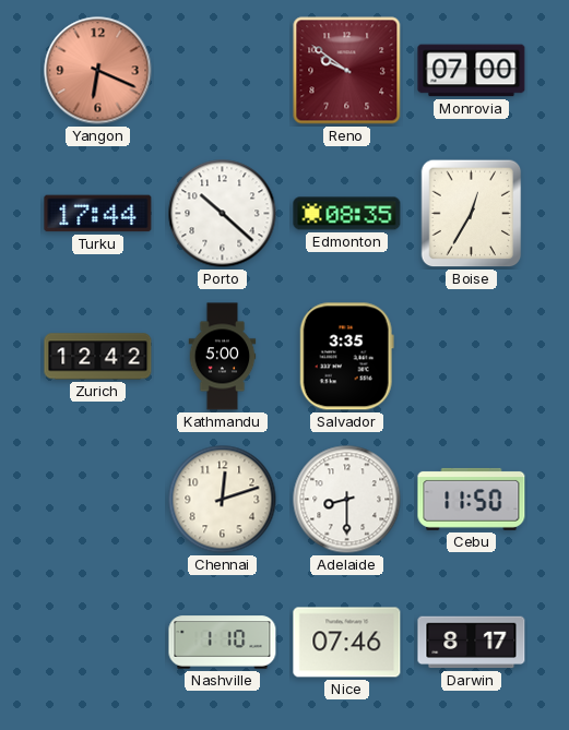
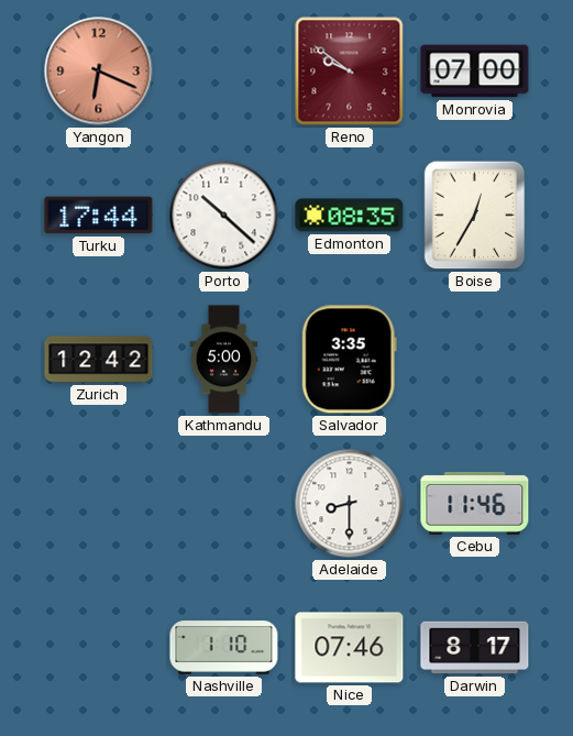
Chennai: 12:12 -> none (223, 500)
Cebu: 11:50 -> 11:46 (475, 503)
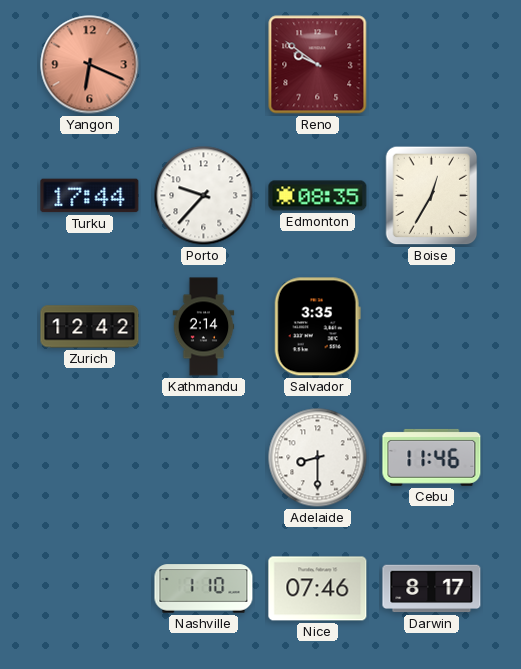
Monrovia: 07:00 -> none (475, 72)
Porto: 10:22 -> 9:37 (204, 196)
Kathmandu: 5:00 -> 2:14 (204, 327)
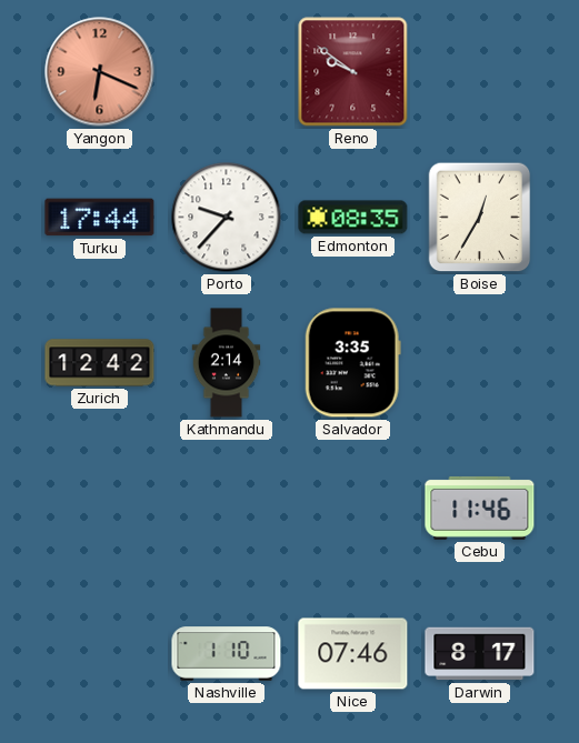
Adelaide: 8:30 -> none (318, 458)
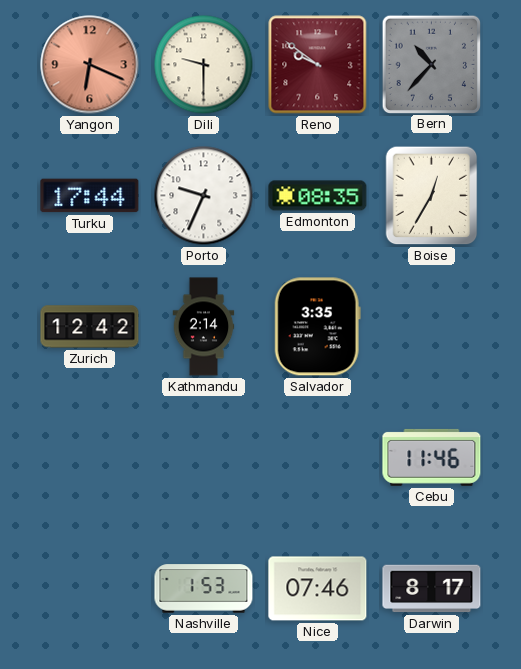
Dili: none -> 9:30 (204, 65)
Bern: none -> 10:37 (431, 64)
Porto: 9:37 -> 9:34 (204, 196)
Nashville: 1:10 -> 1:53 (204, 589)
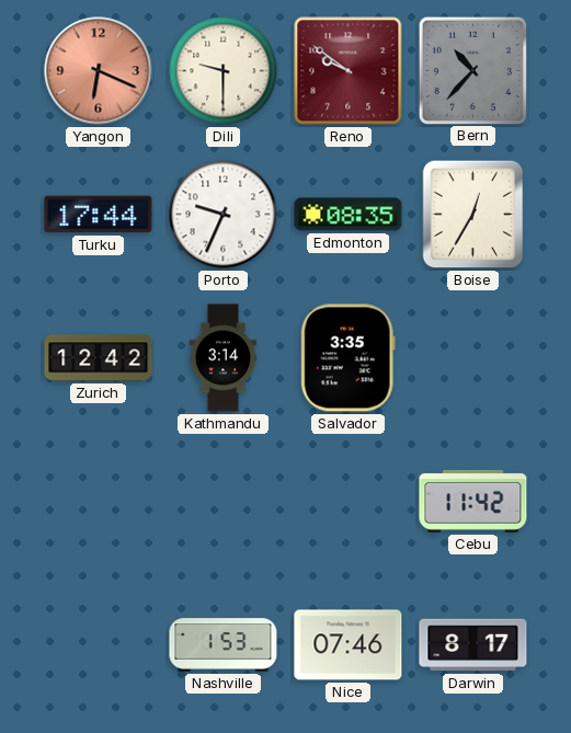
Kathmandu: 2:14 -> 3:14 (224, 358)
Cebu: 11:46 -> 11:42 (473, 501)
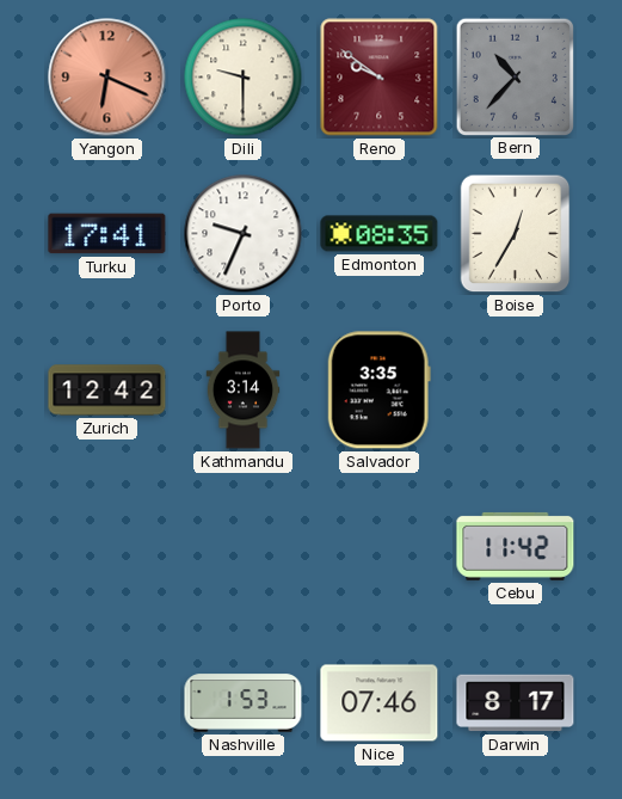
Turku: 17:44 -> 17:41 (107, 234)
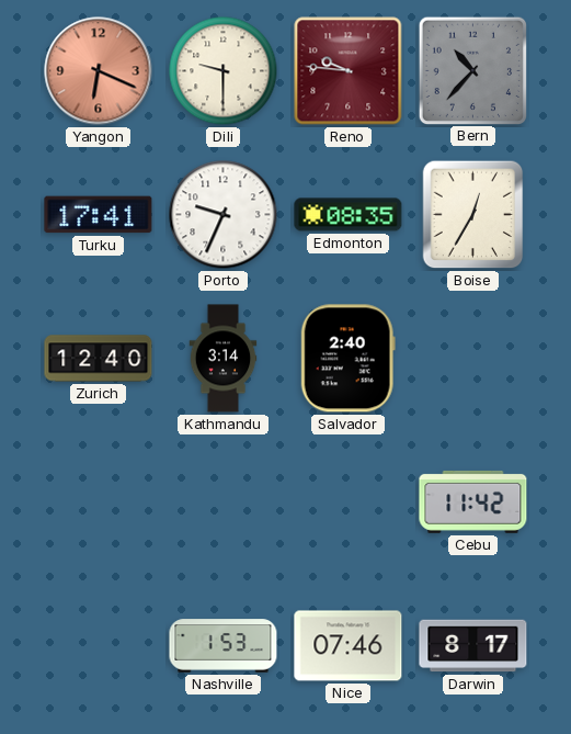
Reno: 9:51 -> 9:46 (349, 71)
Zurich: 12:42 -> 12:40 (99, 359)
Salvador: 3:35 -> 2:40 (347, 359)
